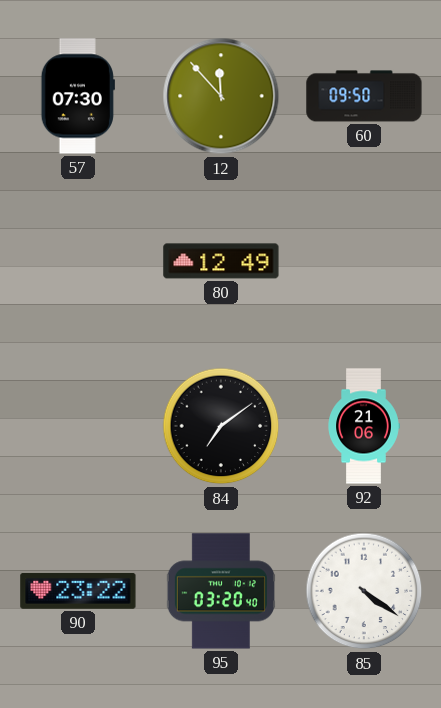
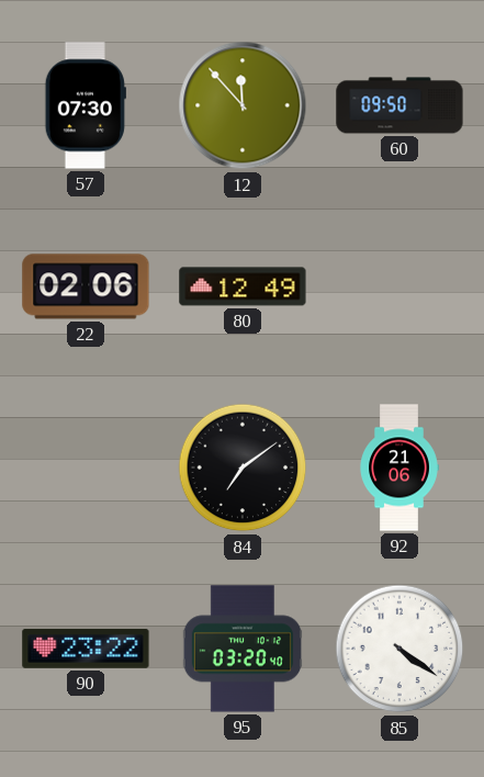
22: none -> 02:06 (86, 286)
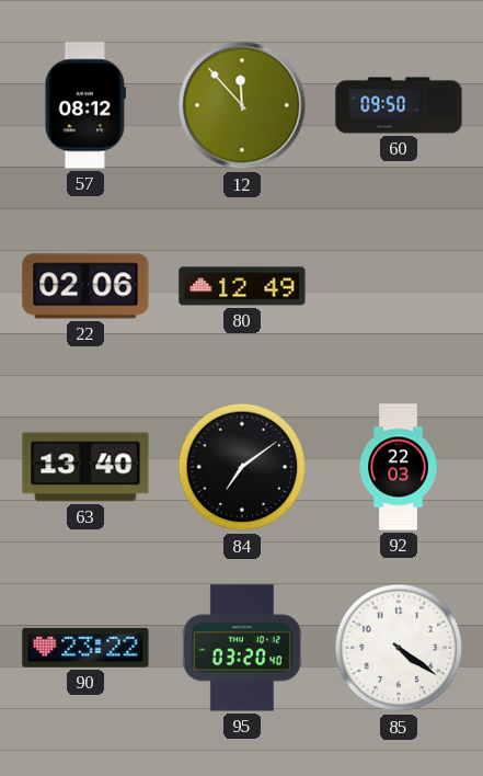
57: 07:30 -> 08:12 (85, 105)
63: none -> 13:40 (85, 467)
92: 21:06 -> 22:03 (399, 467)
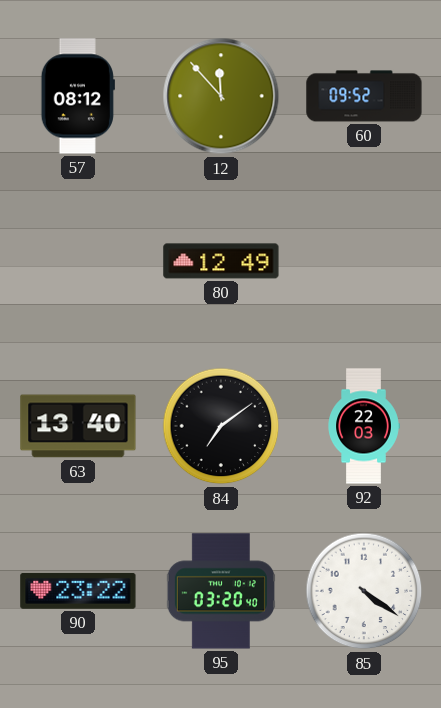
60: 09:50 -> 09:52 (364, 96)
22: 02:06 -> none (85, 286)
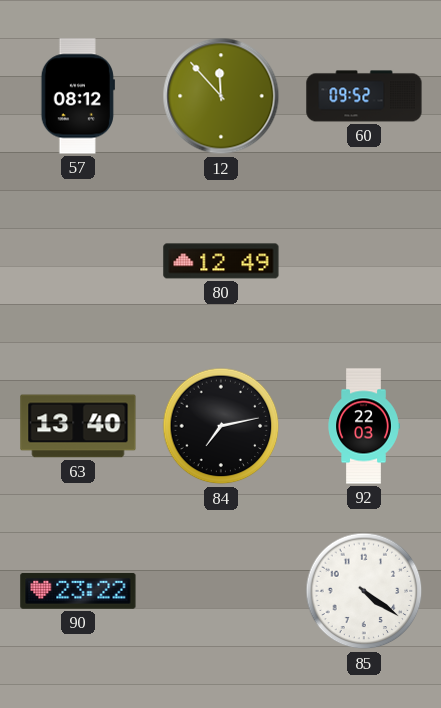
84: 7:09 -> 7:13 (221, 426)
95: 03:20 -> none (221, 591)
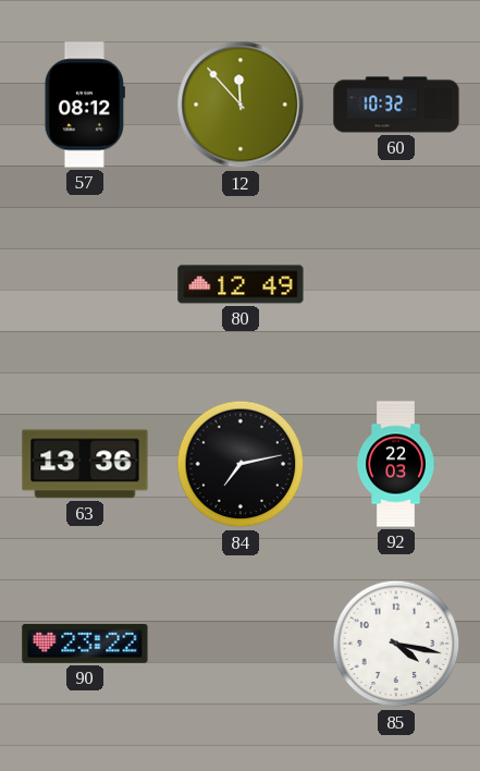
60: 09:52 -> 10:32 (396, 105)
63: 13:40 -> 13:36 (85, 464)
85: 4:21 -> 4:17 (396, 644)
